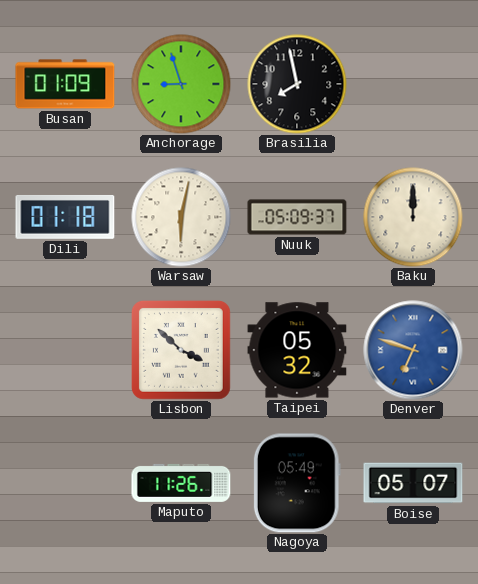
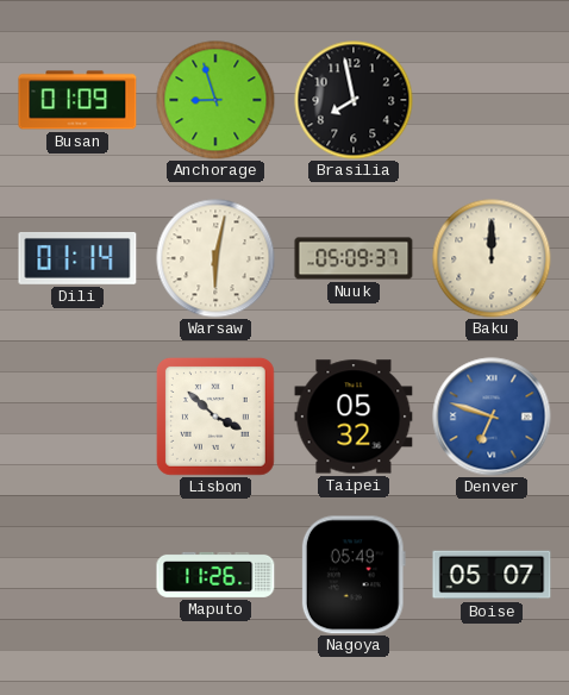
Dili: 01:18 -> 01:14 (77, 258)
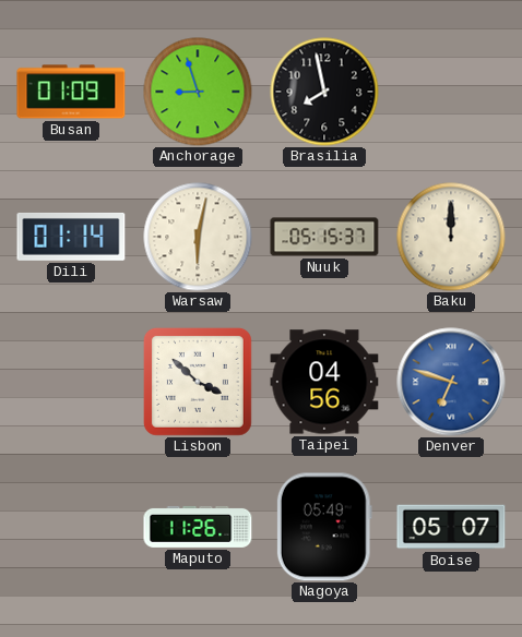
Nuuk: 05:09 -> 05:15 (324, 237)
Taipei: 05:32 -> 04:56 (324, 382)
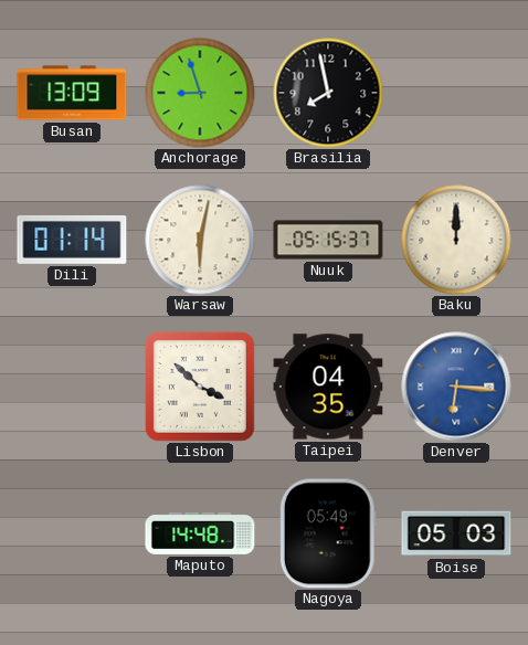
Busan: 01:09 -> 13:09 (72, 93)
Taipei: 04:56 -> 04:35 (328, 387)
Denver: 6:48 -> 6:16 (456, 387)
Maputo: 11:26 -> 14:48 (200, 533)
Boise: 05:07 -> 05:03 (456, 533)
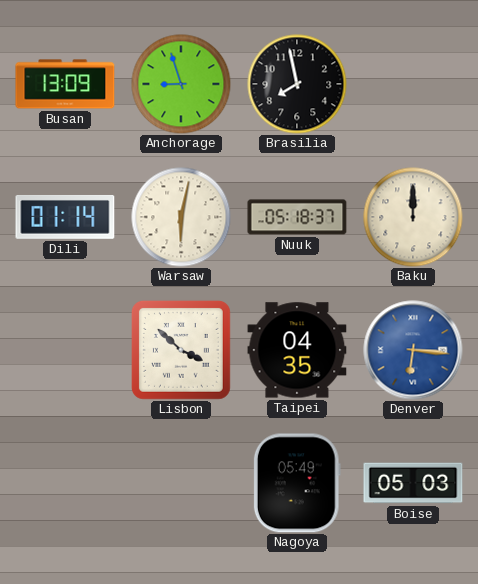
Nuuk: 05:15 -> 05:18 (297, 217)
Maputo: 14:48 -> none (200, 533)
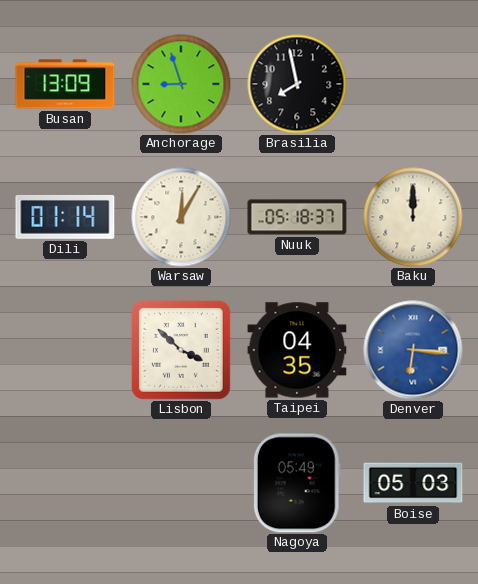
Warsaw: 6:02 -> 12:05 (181, 217)
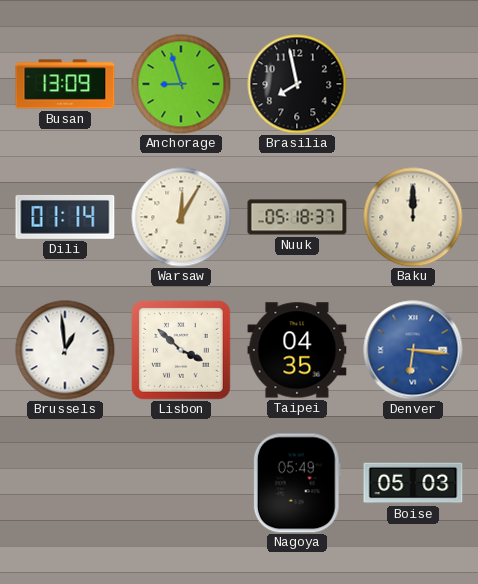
Brussels: none -> 12:59 (65, 350)
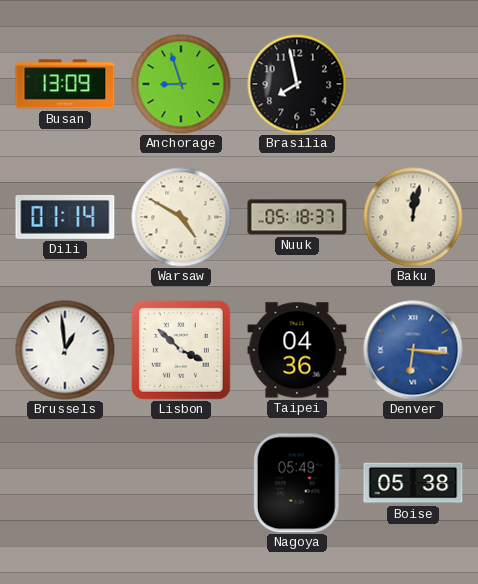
Warsaw: 12:05 -> 4:50 (181, 217)
Baku: 12:00 -> 12:02 (413, 217)
Taipei: 04:35 -> 04:36 (297, 350)
Boise: 05:03 -> 05:38 (413, 483)
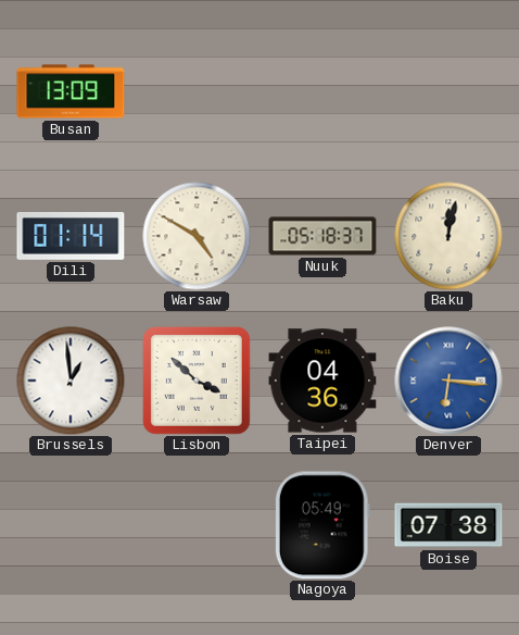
Anchorage: 8:57 -> none (181, 84)
Brasilia: 7:58 -> none (297, 84)
Boise: 05:38 -> 07:38 (448, 525)
